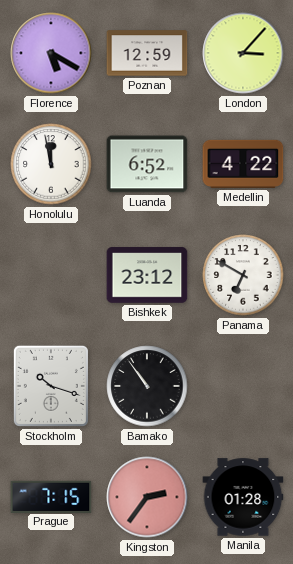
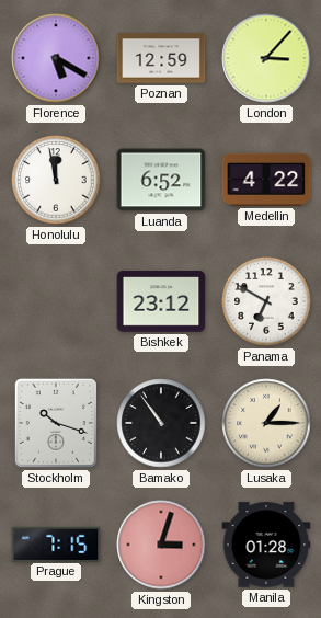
Lusaka: none -> 1:15 (266, 423)
Kingston: 2:36 -> 3:03 (161, 545)
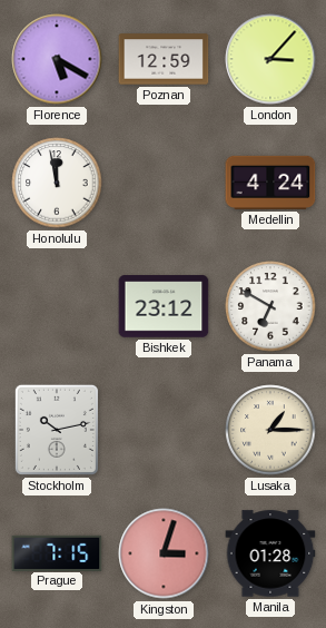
Luanda: 6:52 -> none (161, 180)
Medellin: 4:22 -> 4:24 (270, 183)
Stockholm: 10:18 -> 10:13 (57, 430)
Bamako: 10:54 -> none (161, 423)
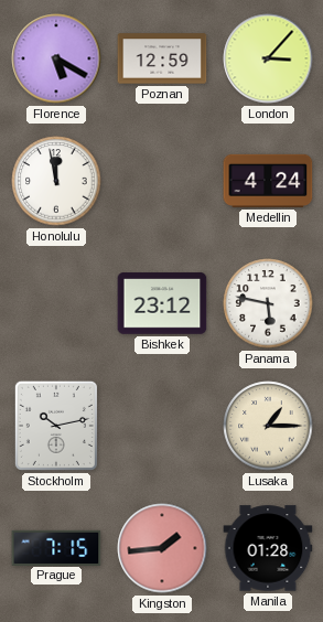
Panama: 6:50 -> 5:47 (268, 303)
Kingston: 3:03 -> 1:44 (162, 548)
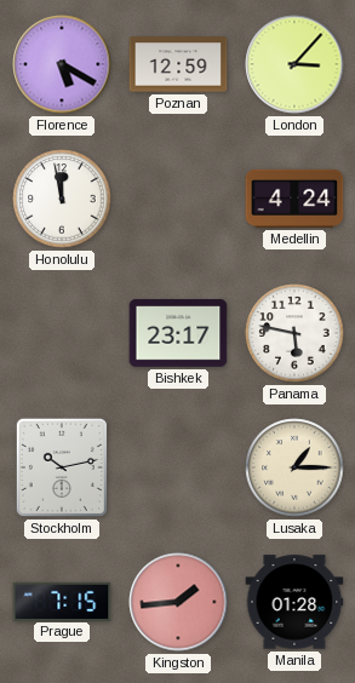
Bishkek: 23:12 -> 23:17 (178, 333)
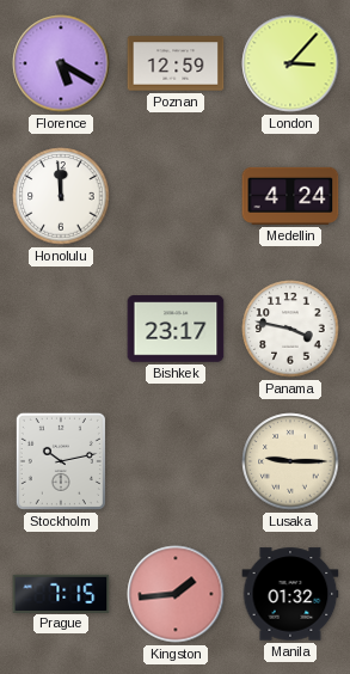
Honolulu: 11:58 -> 11:59 (61, 196)
Panama: 5:47 -> 3:47 (290, 329)
Lusaka: 1:15 -> 9:15 (290, 461)
Manila: 01:28 -> 01:32 (290, 594)
